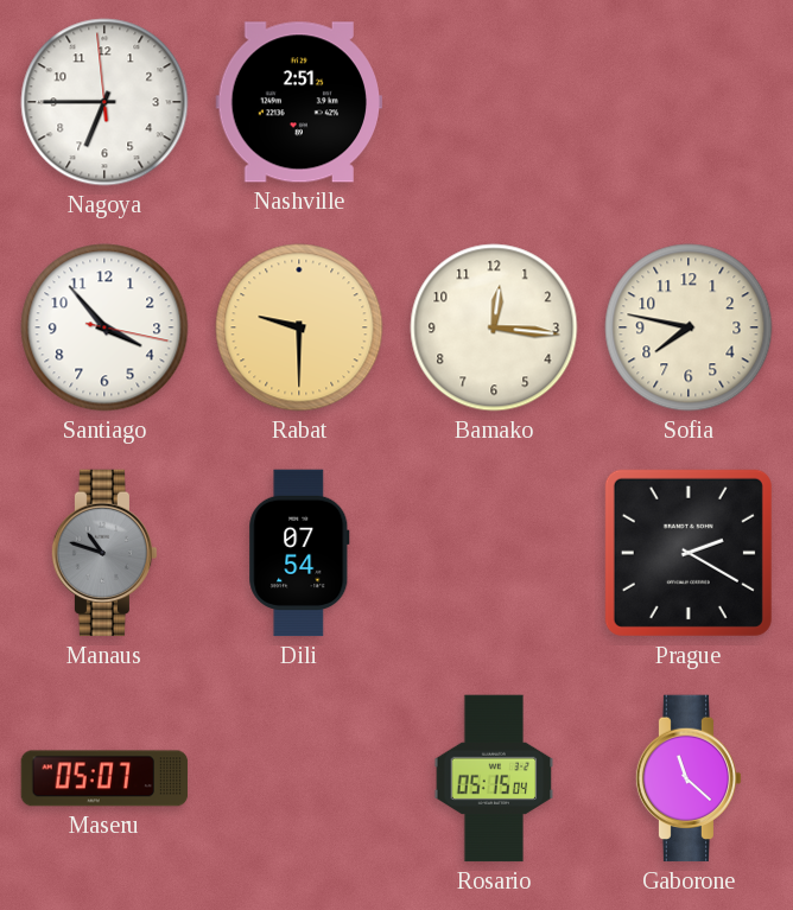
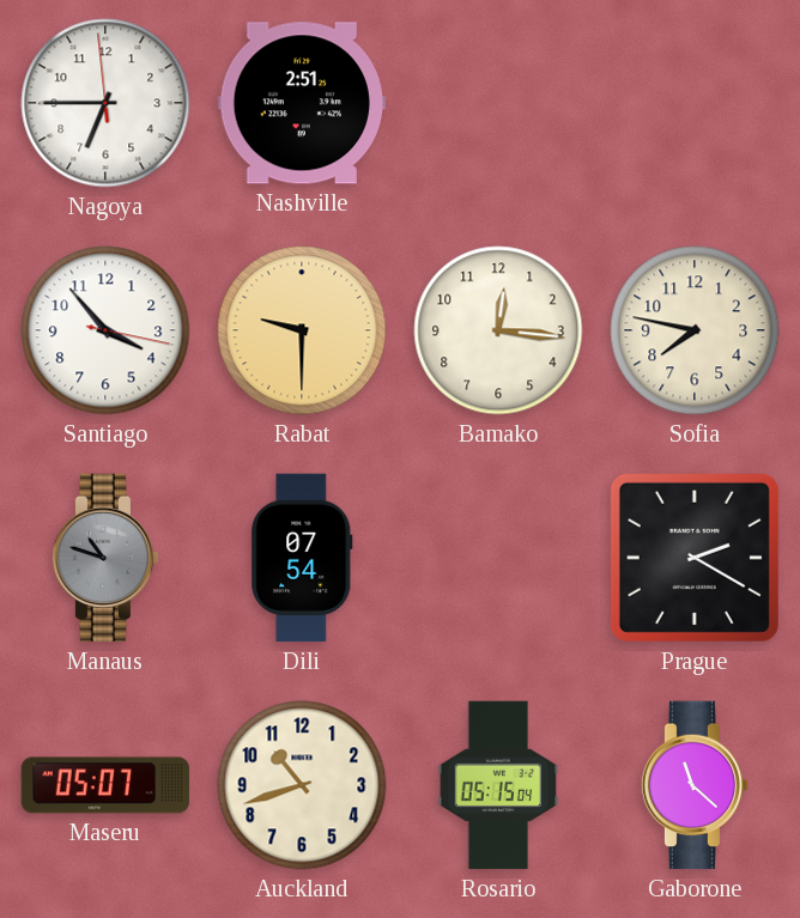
Auckland: none -> 10:42 (302, 785)
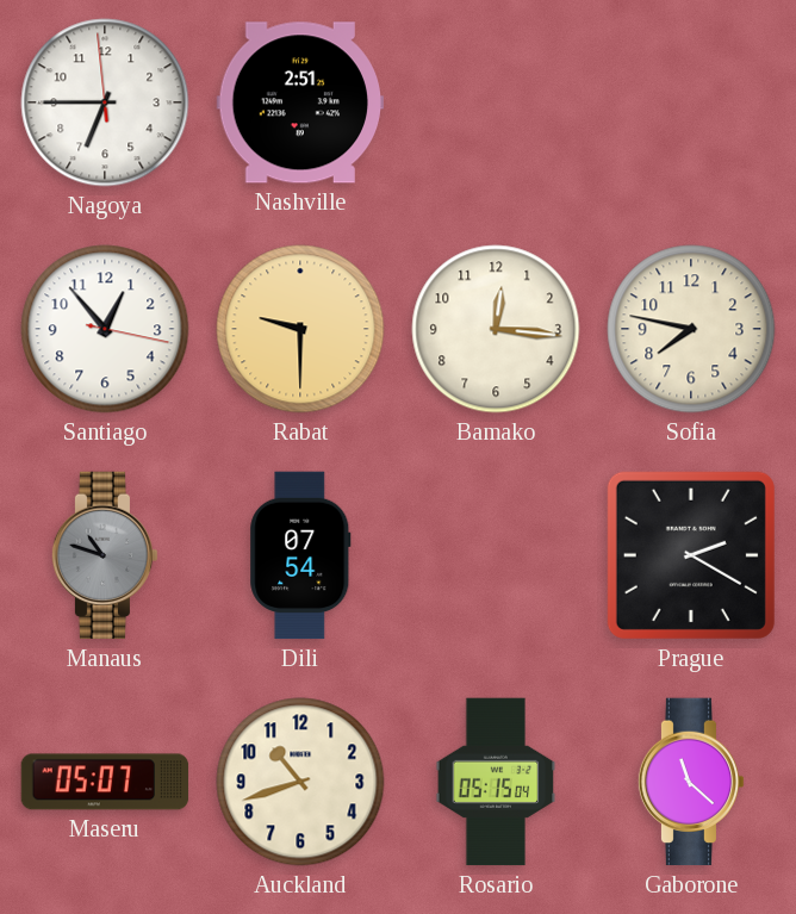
Santiago: 3:53 -> 12:53 (105, 329)
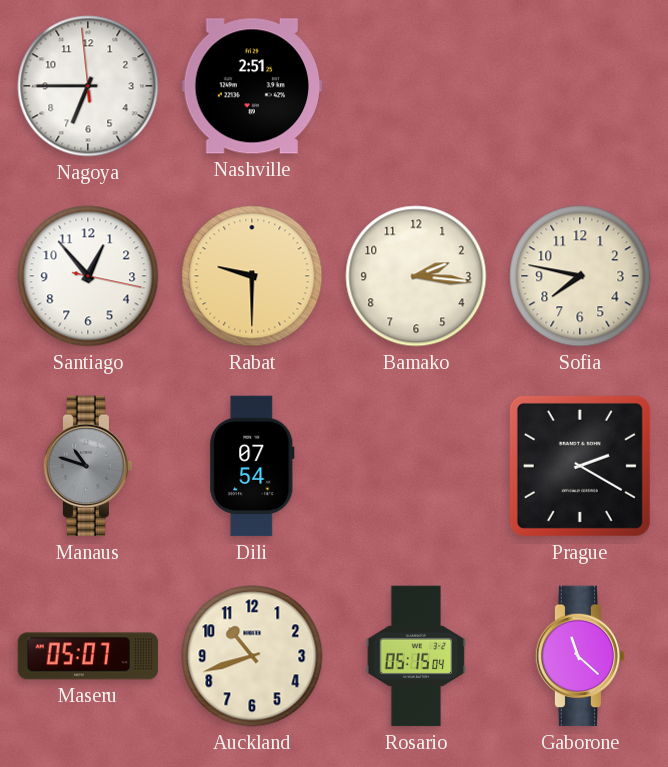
Bamako: 12:16 -> 2:16 (416, 276)
